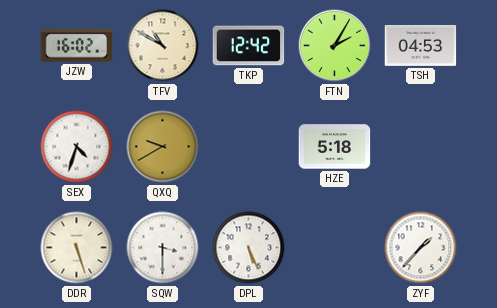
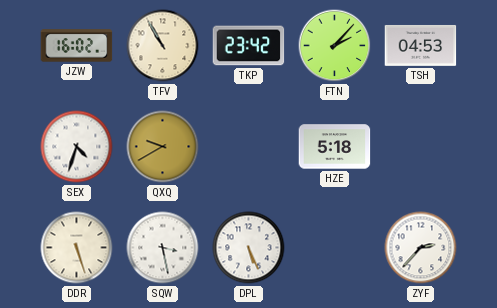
TFV: 10:50 -> 10:55 (163, 46)
TKP: 12:42 -> 23:42 (249, 46)
FTN: 2:05 -> 2:07 (335, 46)
SQW: 3:30 -> 3:28 (163, 248)
ZYF: 1:37 -> 2:37 (421, 248)
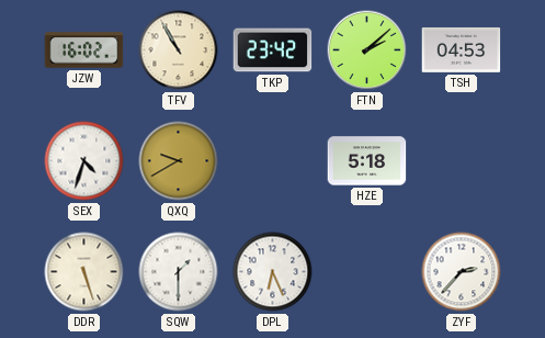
FTN: 2:07 -> 2:08 (367, 50)
SQW: 3:28 -> 1:30 (179, 272)
DPL: 5:26 -> 6:26 (273, 272)
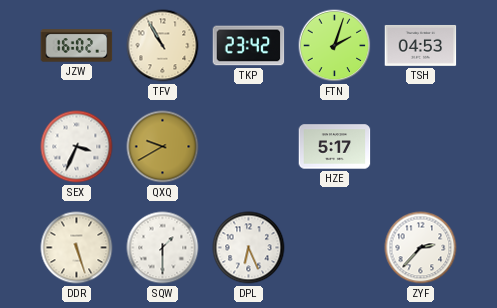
FTN: 2:08 -> 2:03 (335, 46)
SEX: 4:33 -> 3:34 (77, 147)
HZE: 5:18 -> 5:17 (335, 147)
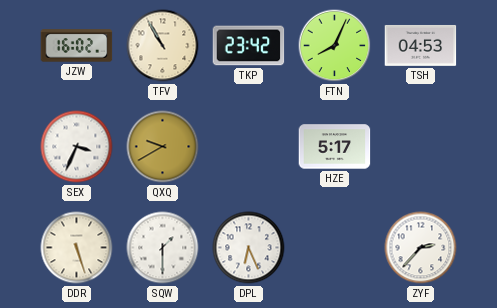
FTN: 2:03 -> 8:04 (335, 46)
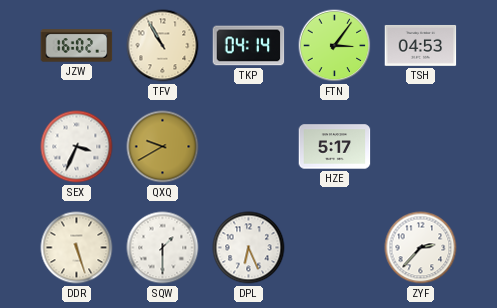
TKP: 23:42 -> 04:14 (249, 46)
FTN: 8:04 -> 3:06 (335, 46)
